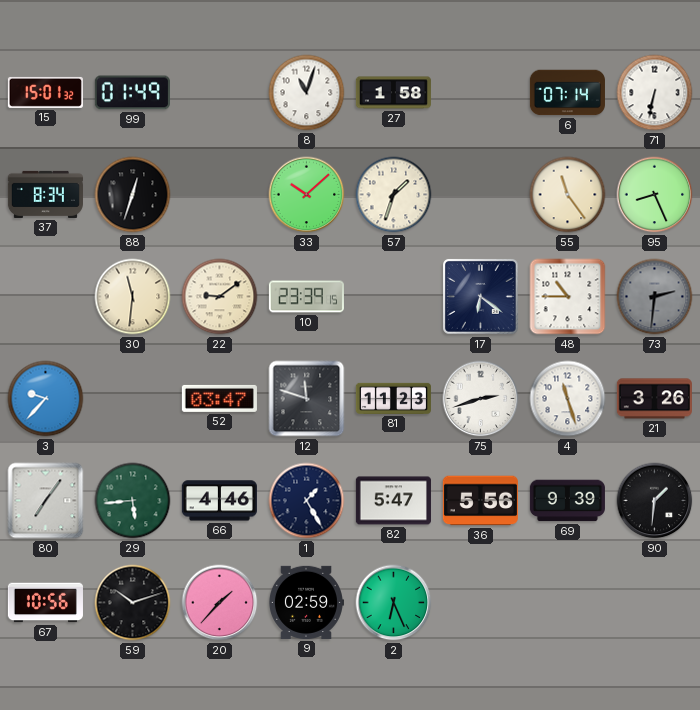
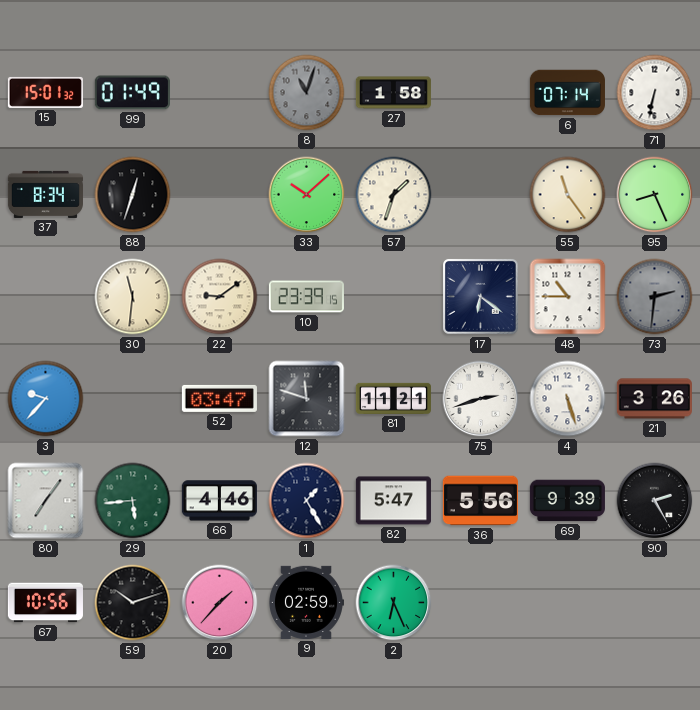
8 dial: white -> grey (307, 93)
81: 11:23 -> 11:21 (393, 398)
4: 11:27 -> 5:27 (568, 399)
90: 1:31 -> 2:25 (655, 501)
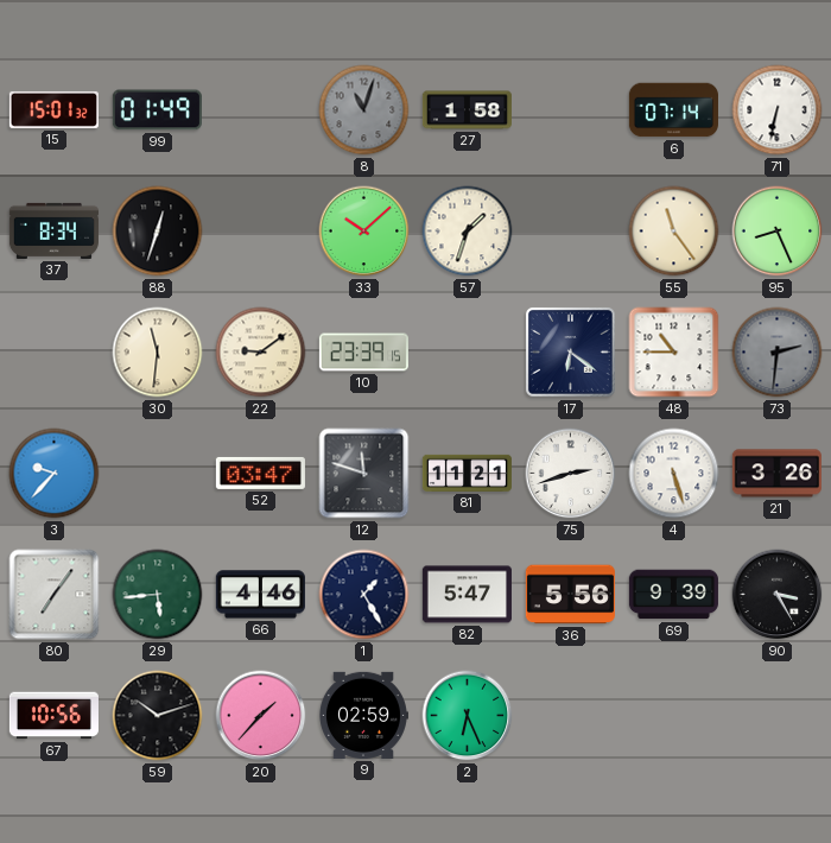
90: 2:25 -> 3:25 (778, 595)
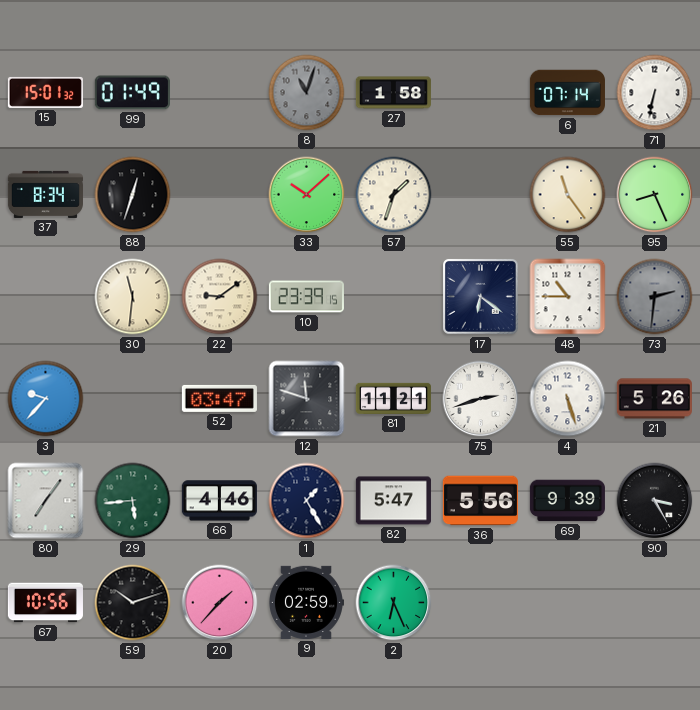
21: 3:26 -> 5:26 (654, 399)
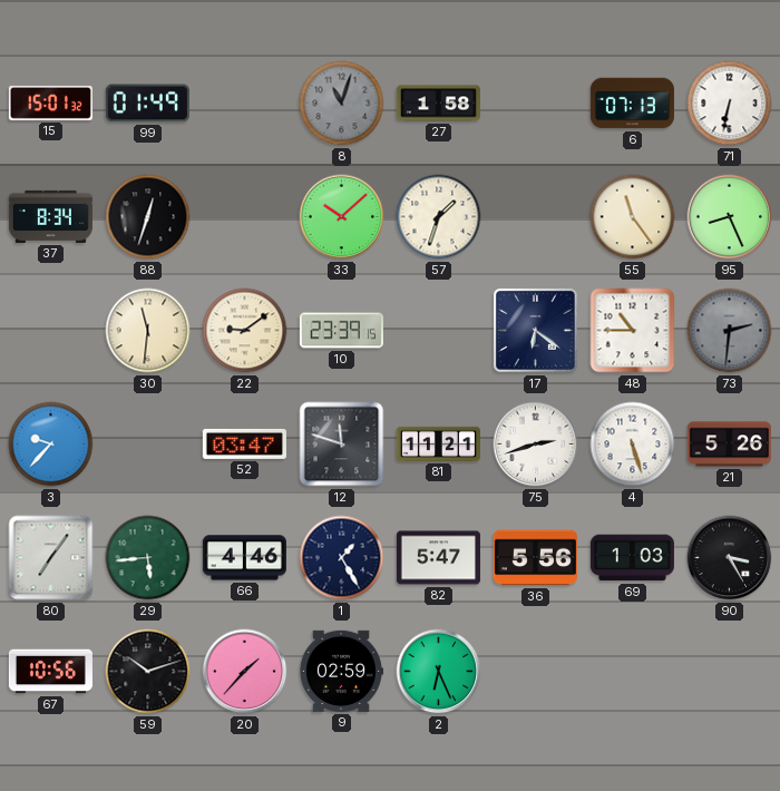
6: 07:14 -> 07:13 (632, 104)
69: 9:39 -> 1:03 (632, 558)
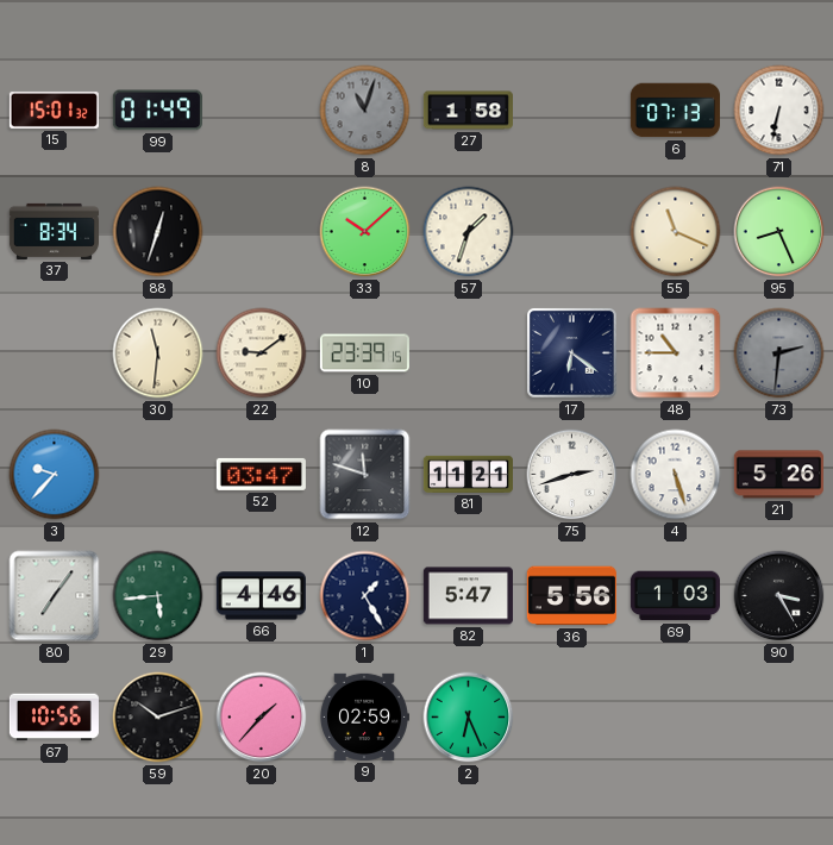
55: 11:24 -> 11:19 (676, 232)
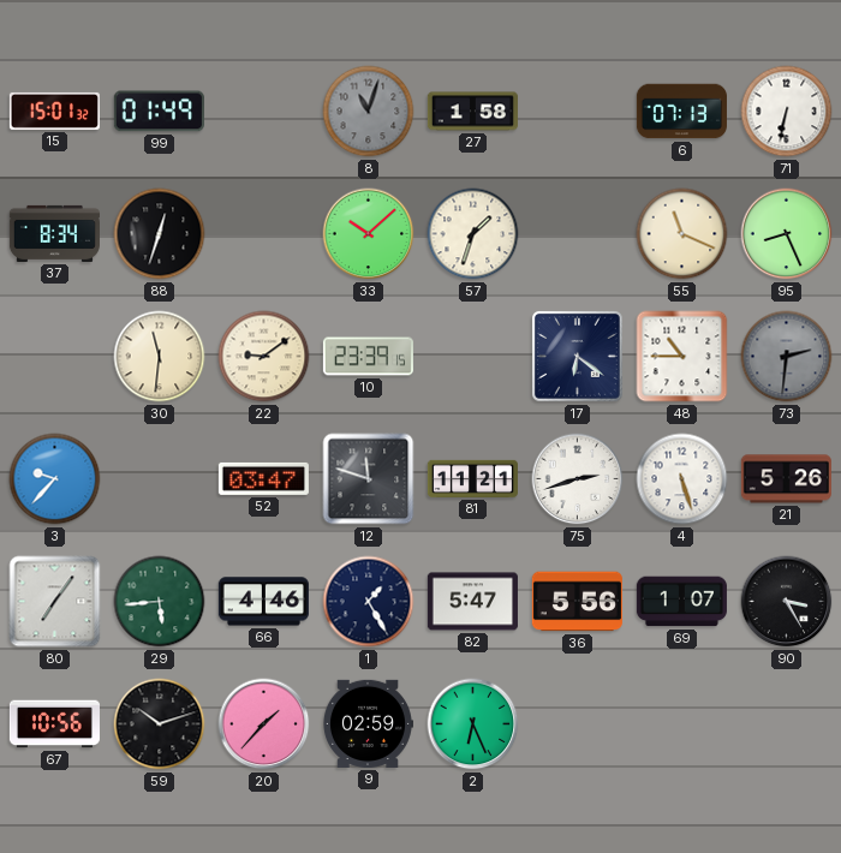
69: 1:03 -> 1:07 (681, 602)
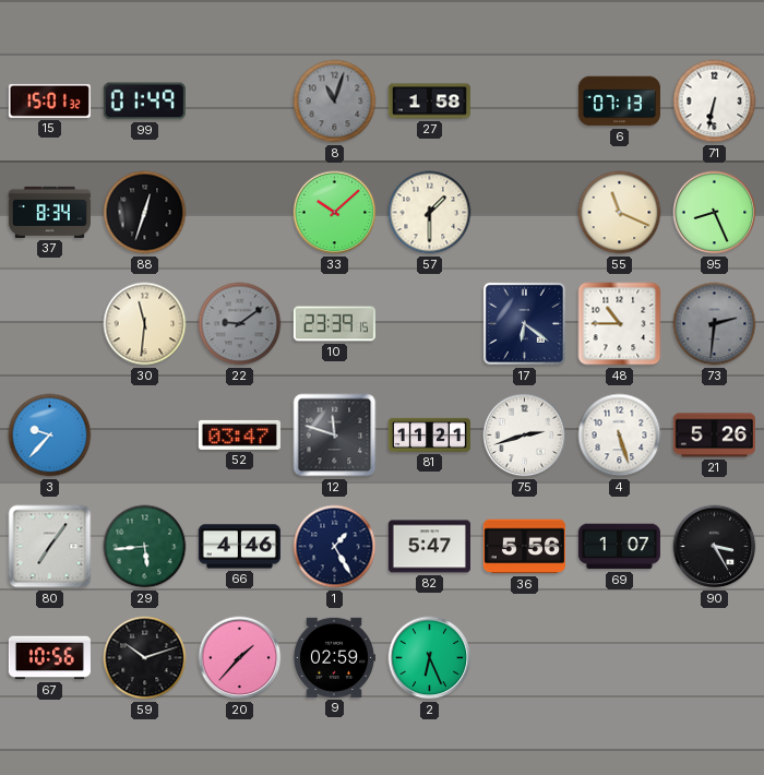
57: 1:33 -> 1:30 (430, 213)
22 dial: cream -> grey (240, 324)
